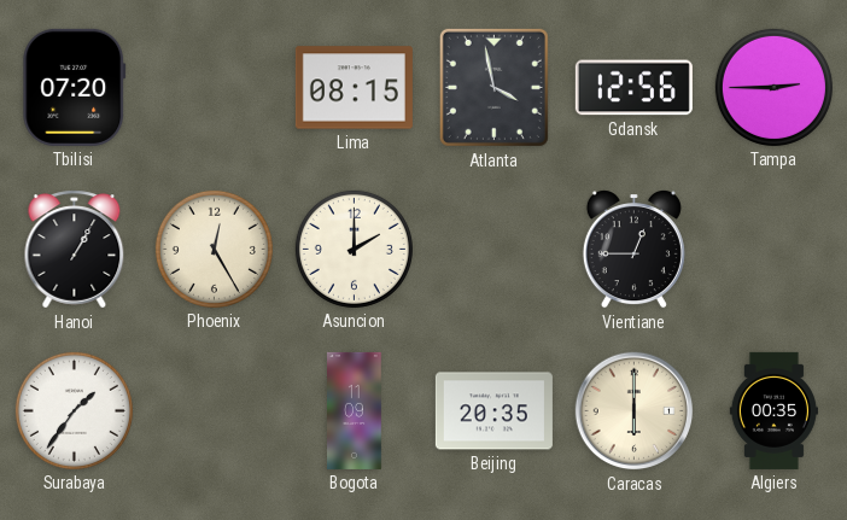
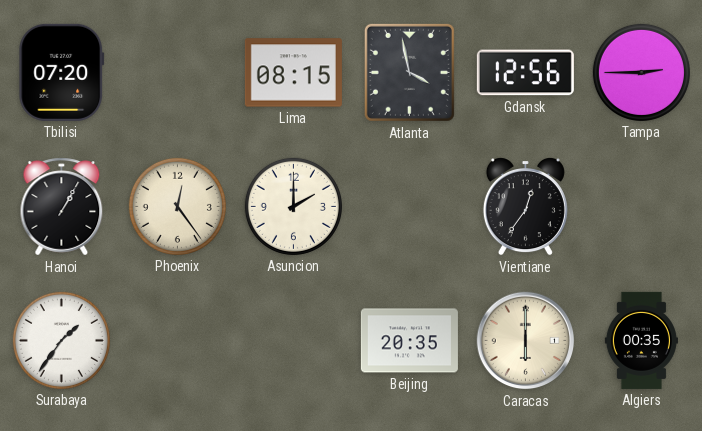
Phoenix: 12:25 -> 12:24 (177, 206)
Vientiane: 12:45 -> 12:36 (525, 207)
Bogota: 11:09 -> none (355, 410)
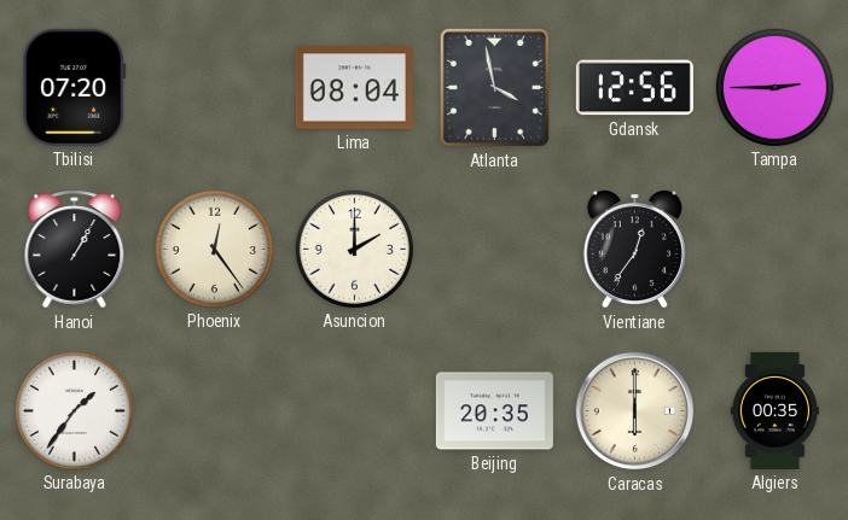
Lima: 08:15 -> 08:04 (354, 88)
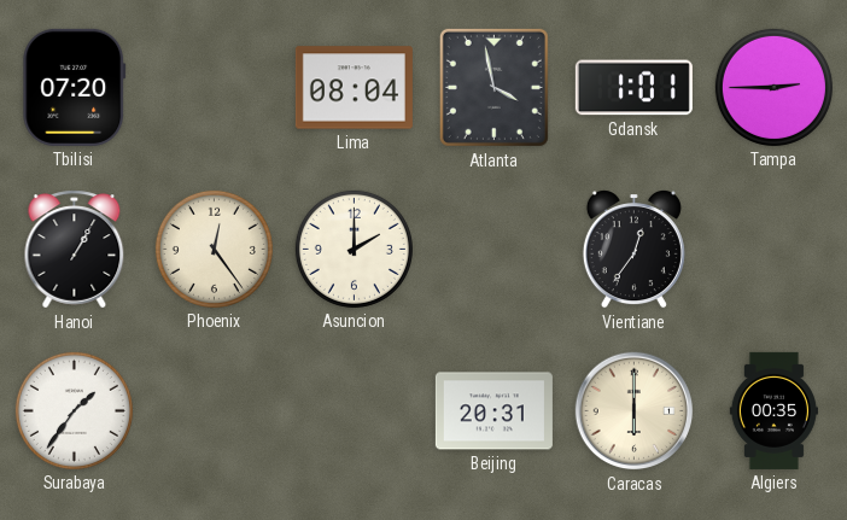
Gdansk: 12:56 -> 1:01 (633, 88)
Beijing: 20:35 -> 20:31 (493, 411)
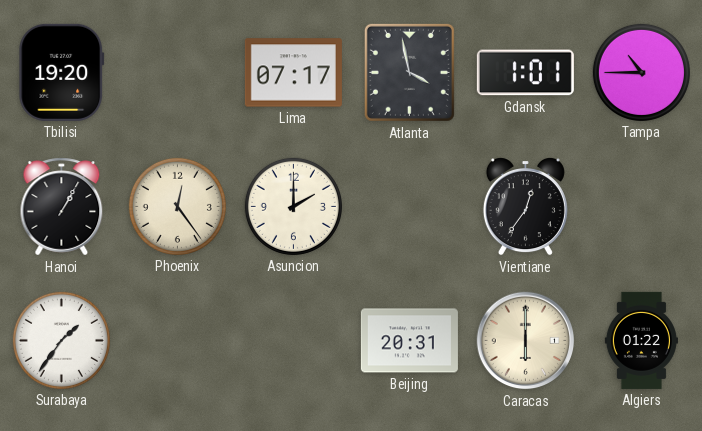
Tbilisi: 07:20 -> 19:20 (62, 72)
Lima: 08:04 -> 07:17 (293, 73)
Tampa: 2:45 -> 10:45 (641, 72)
Algiers: 00:35 -> 01:22 (641, 340)
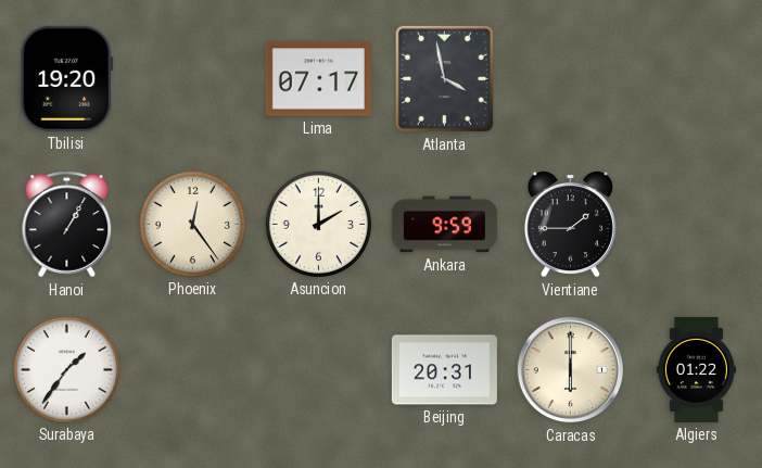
Gdansk: 1:01 -> none (525, 73)
Tampa: 10:45 -> none (641, 72)
Ankara: none -> 9:59 (444, 225)
Vientiane: 12:36 -> 1:45 (570, 225)
